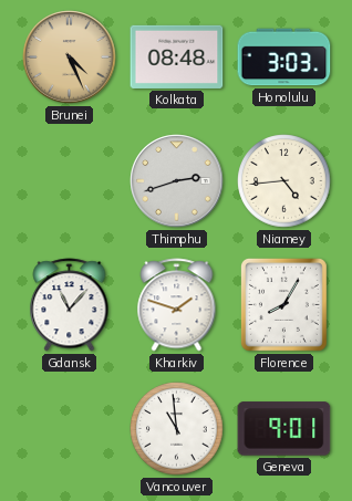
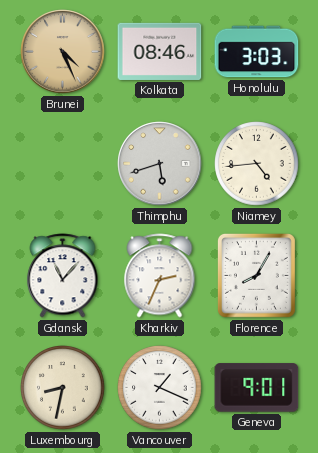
Kolkata: 08:48 -> 08:46 (160, 51)
Thimphu: 2:42 -> 5:42 (160, 164)
Kharkiv: 1:48 -> 2:34 (160, 276)
Luxembourg: none -> 8:32 (63, 388)
Vancouver: 10:59 -> 1:19 (160, 388)
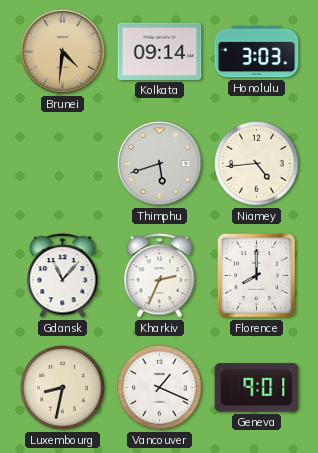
Brunei: 4:26 -> 4:31 (63, 52)
Kolkata: 08:46 -> 09:14 (160, 51)
Florence: 8:05 -> 8:00 (256, 275)
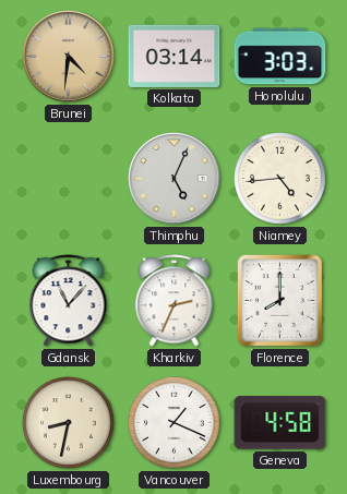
Kolkata: 09:14 -> 03:14 (175, 56)
Thimphu: 5:42 -> 5:04 (175, 179)
Geneva: 9:01 -> 4:58 (280, 423)
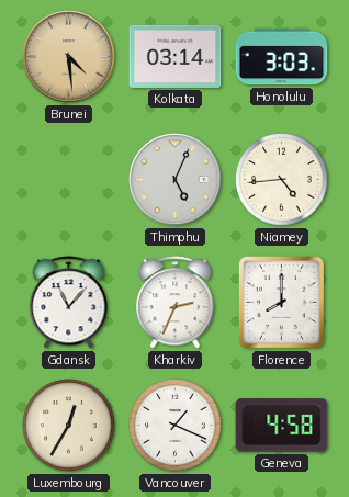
Brunei: 4:31 -> 4:29 (69, 57)
Luxembourg: 8:32 -> 12:35 (69, 426)
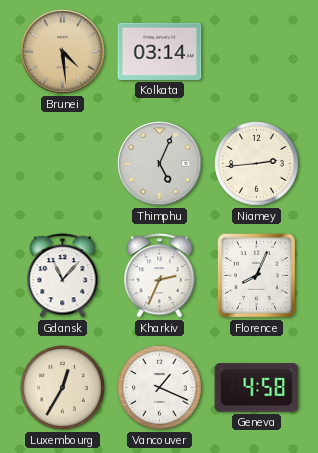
Honolulu: 3:03 -> none (282, 57)
Niamey: 4:44 -> 2:44 (257, 164)
Florence: 8:00 -> 8:04 (256, 275)
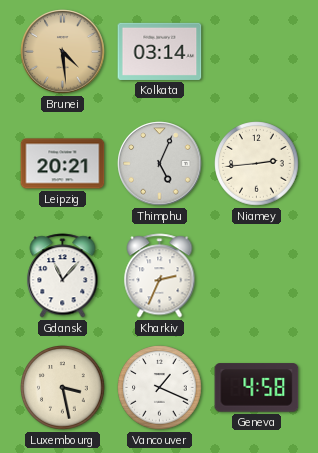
Leipzig: none -> 20:21 (63, 164)
Florence: 8:04 -> none (256, 275)
Luxembourg: 12:35 -> 3:28 (63, 388)
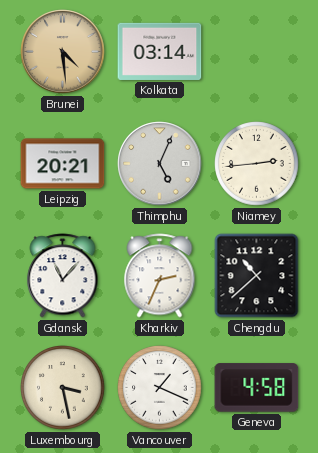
Chengdu: none -> 10:38 (257, 276)
